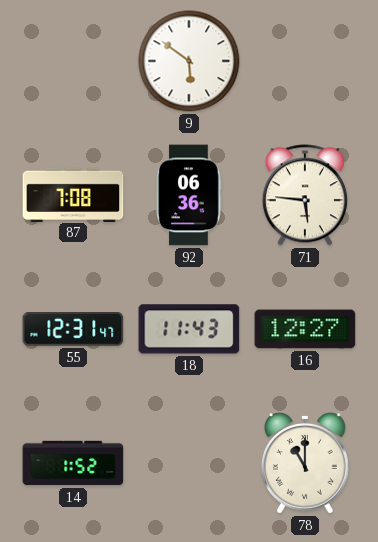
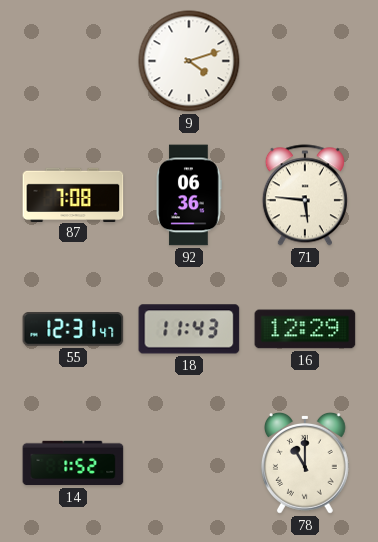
9: 5:51 -> 4:12 (189, 61)
16: 12:27 -> 12:29 (305, 329)
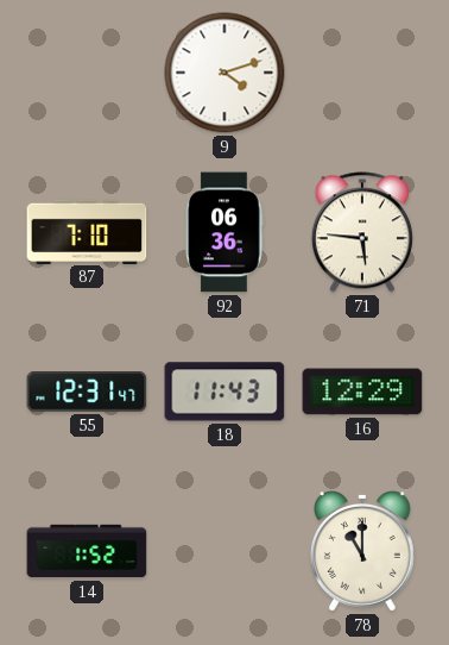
87: 7:08 -> 7:10 (87, 231)
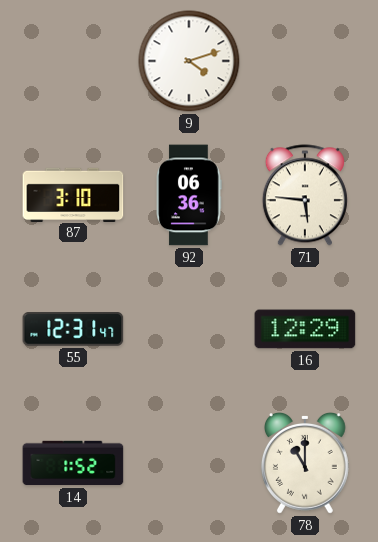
87: 7:10 -> 3:10 (73, 194)
18: 11:43 -> none (224, 392)
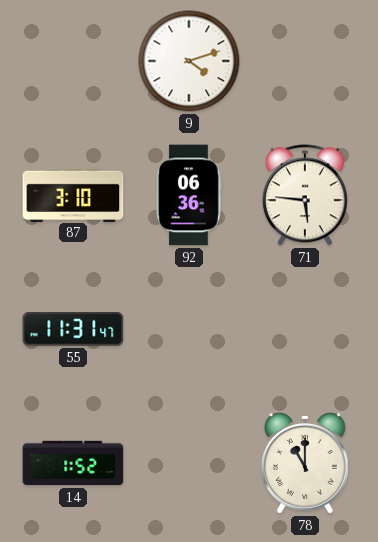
55: 12:31 -> 11:31 (73, 330)
16: 12:29 -> none (305, 329)
